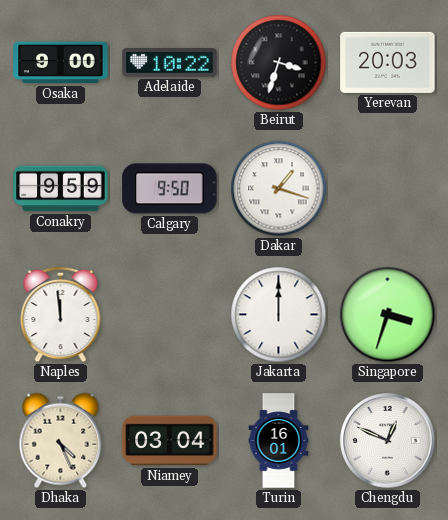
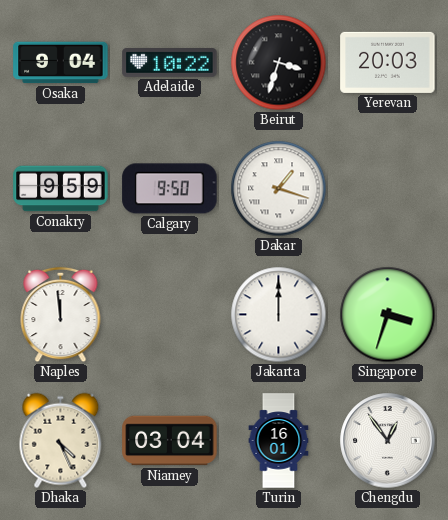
Osaka: 9:00 -> 9:04 (61, 63)
Chengdu: 12:49 -> 12:54 (388, 441)
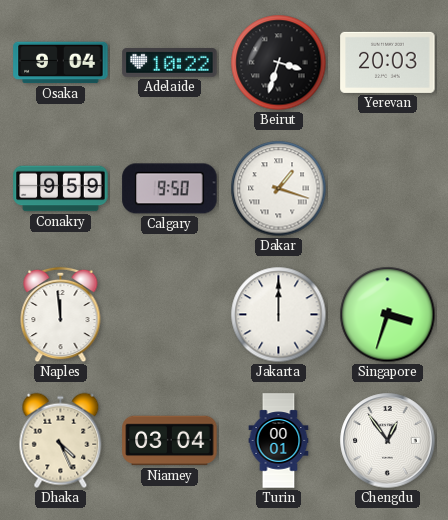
Turin: 16:01 -> 00:01 (279, 441)
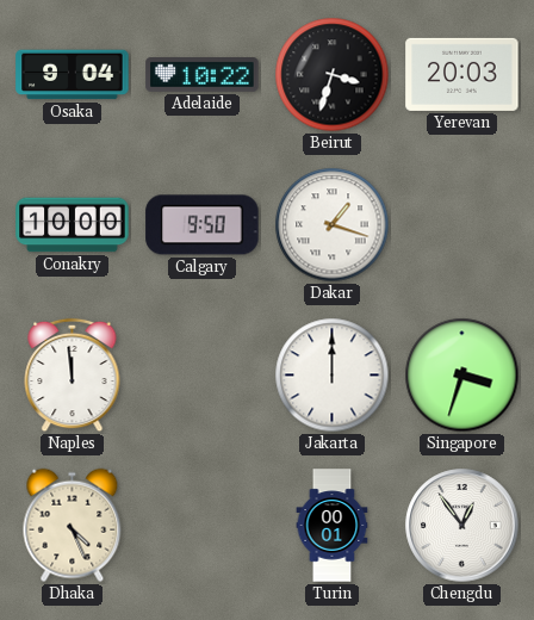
Conakry: 9:59 -> 10:00 (73, 225)
Niamey: 03:04 -> none (170, 441)
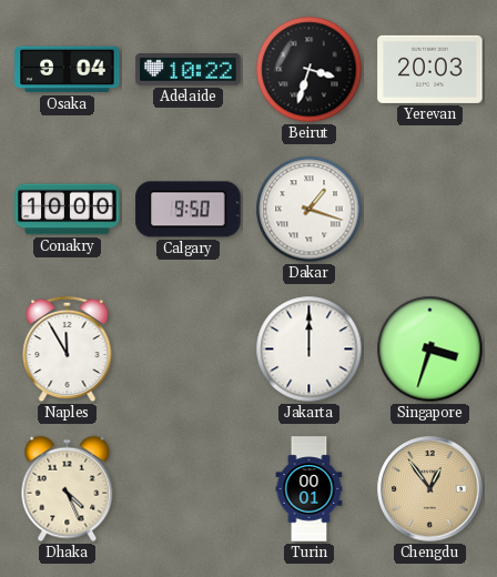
Naples: 11:59 -> 11:55 (68, 350)
Chengdu dial: white -> champagne (430, 489)
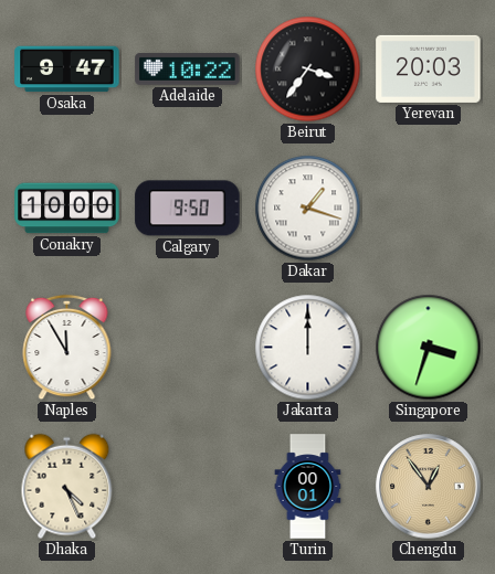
Osaka: 9:04 -> 9:47 (67, 70)
Beirut: 3:33 -> 3:36 (308, 70)
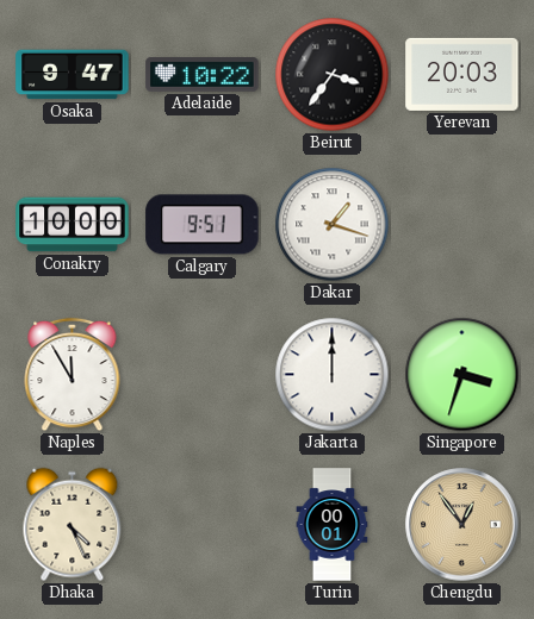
Calgary: 9:50 -> 9:51 (203, 225)
